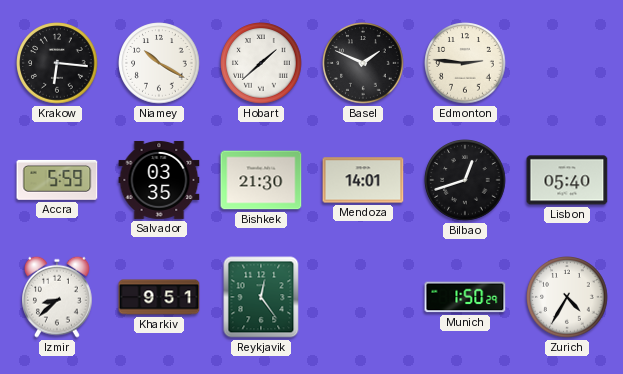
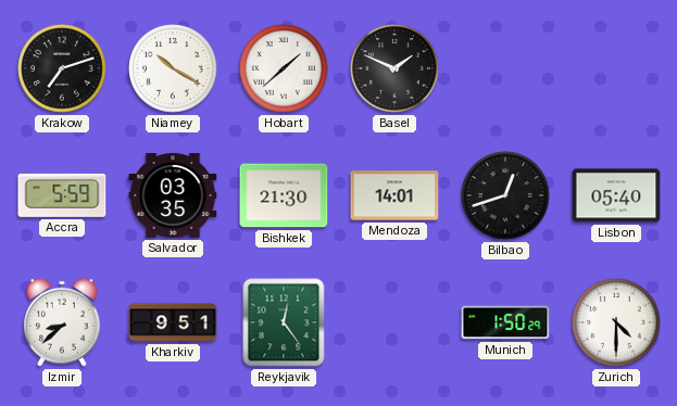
Krakow: 6:16 -> 7:12 (62, 68)
Edmonton: 2:46 -> none (465, 63)
Zurich: 4:35 -> 4:30 (616, 322)
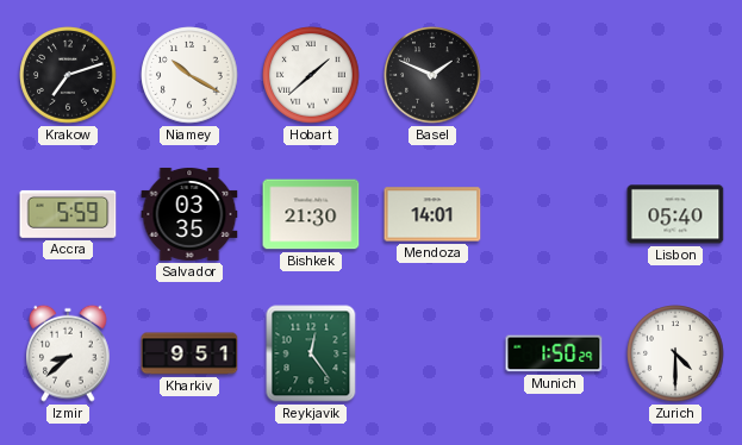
Bilbao: 12:42 -> none (505, 195)
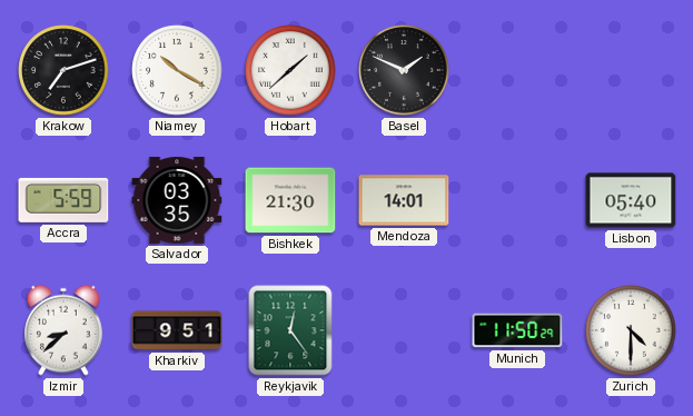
Munich: 1:50 -> 11:50 (517, 330)
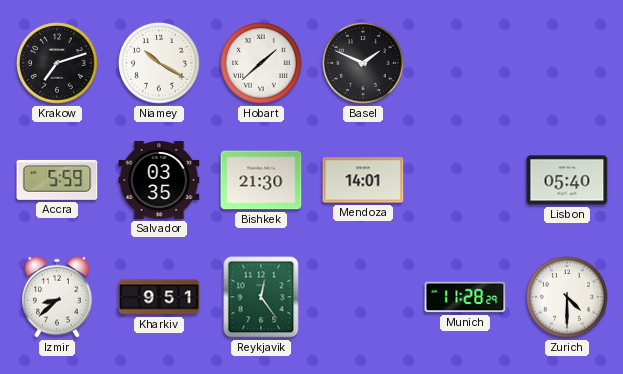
Munich: 11:50 -> 11:28 (465, 297)
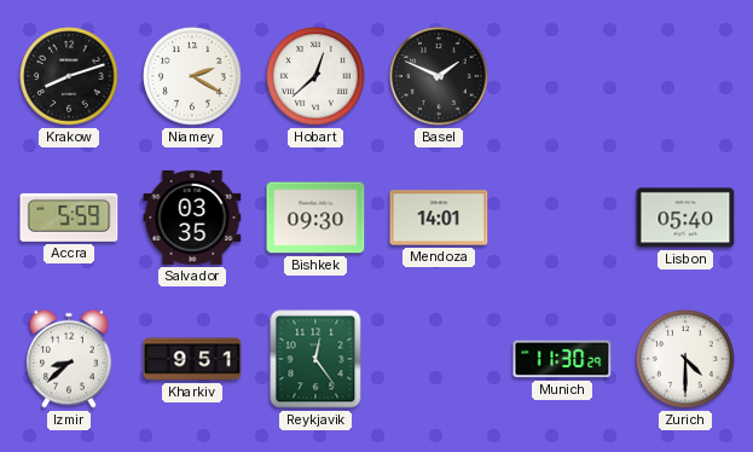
Krakow: 7:12 -> 8:12 (69, 76)
Niamey: 10:20 -> 2:20 (192, 76)
Hobart: 1:38 -> 12:38 (315, 76)
Bishkek: 21:30 -> 09:30 (315, 218)
Munich: 11:28 -> 11:30 (562, 359)
